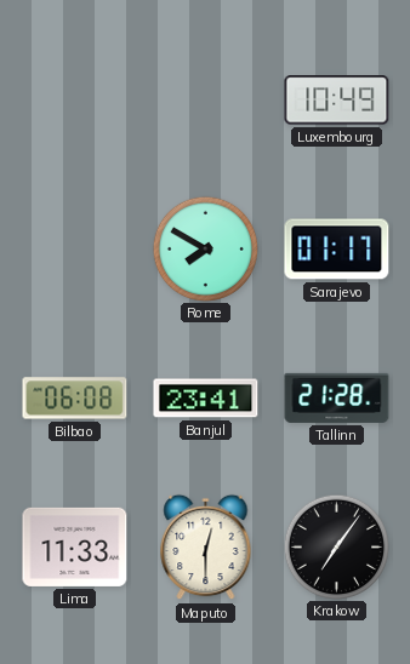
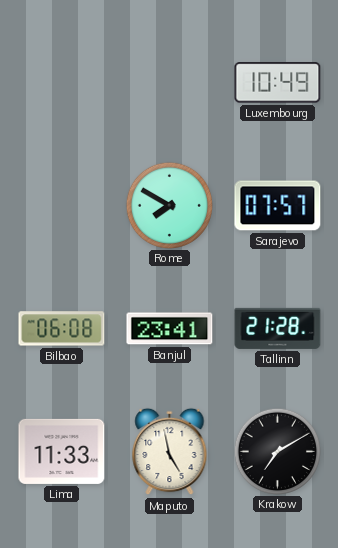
Sarajevo: 01:17 -> 07:57 (278, 206)
Maputo: 12:30 -> 4:58 (170, 452)
Krakow: 7:06 -> 7:10 (277, 451)
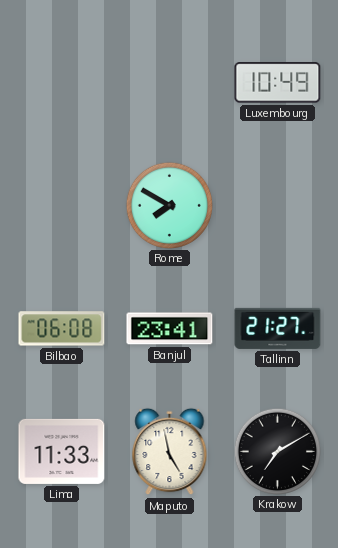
Sarajevo: 07:57 -> none (278, 206)
Tallinn: 21:28 -> 21:27 (278, 328)
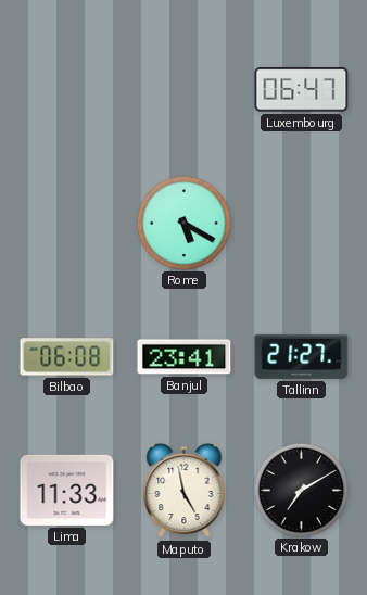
Luxembourg: 10:49 -> 06:47 (302, 90)
Rome: 7:50 -> 5:20 (184, 223)
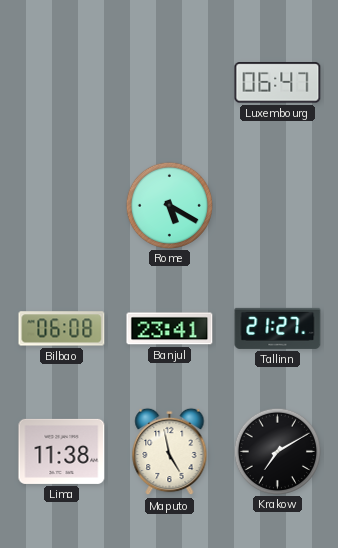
Lima: 11:33 -> 11:38 (62, 451)
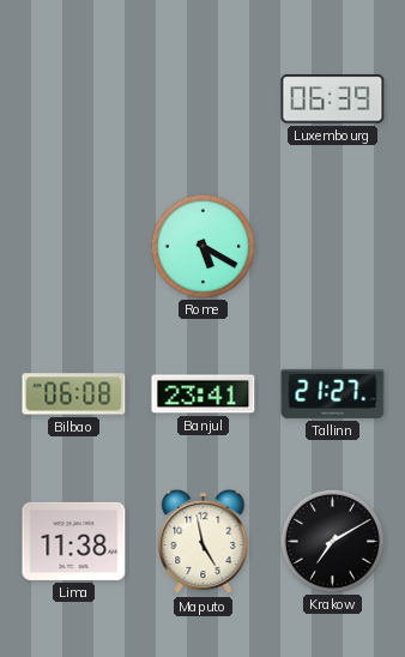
Luxembourg: 06:47 -> 06:39 (333, 100)
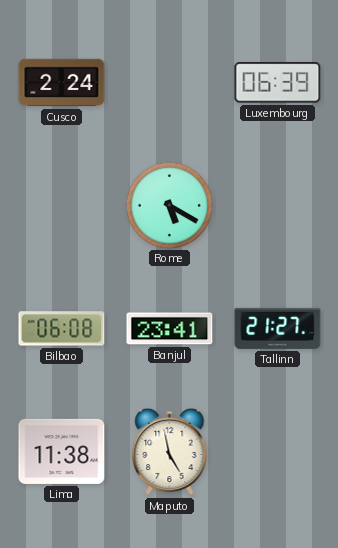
Cusco: none -> 2:24 (62, 83)
Krakow: 7:10 -> none (332, 541)
